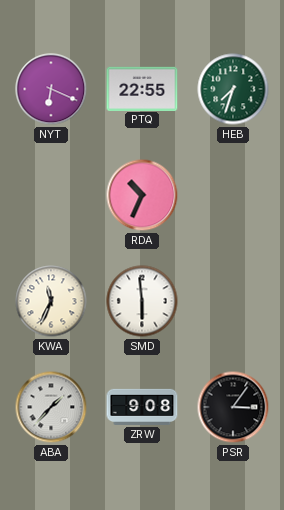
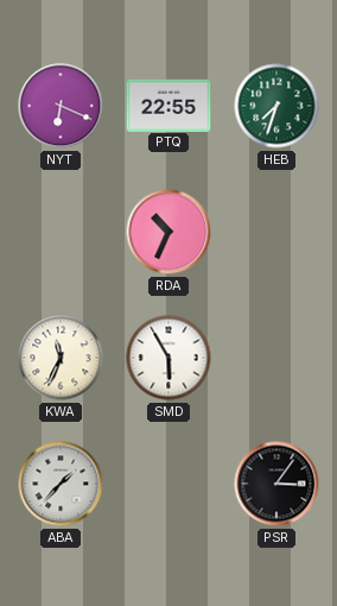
SMD: 5:59 -> 5:55 (168, 358)
ZRW: 9:08 -> none (142, 407)
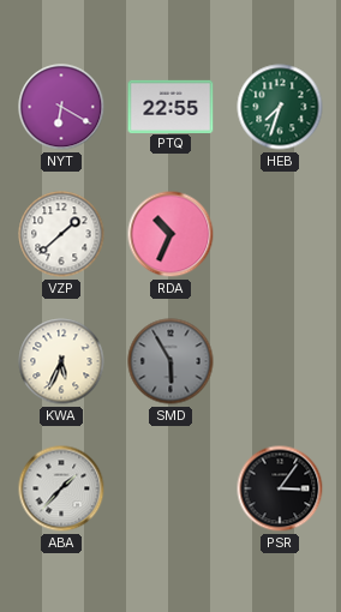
NYT: 6:19 -> 6:20 (61, 107)
VZP: none -> 1:38 (61, 234)
KWA: 11:34 -> 5:34 (61, 361)
SMD dial: white -> grey (170, 361)
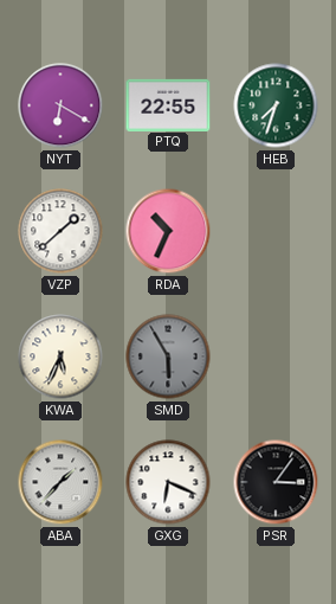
GXG: none -> 6:19 (168, 482)
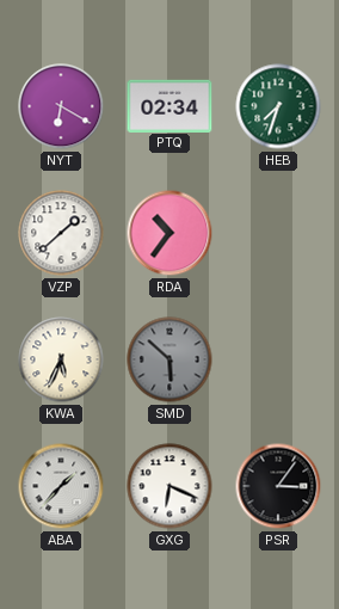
PTQ: 22:55 -> 02:34 (169, 105)
RDA: 10:34 -> 10:36 (169, 233)
SMD: 5:55 -> 5:52 (169, 359)
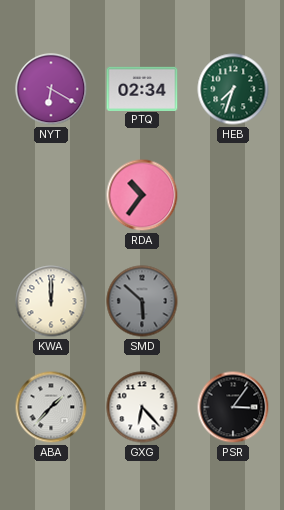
VZP: 1:38 -> none (61, 233)
KWA: 5:34 -> 12:00 (51, 301)
GXG: 6:19 -> 6:23 (142, 407)
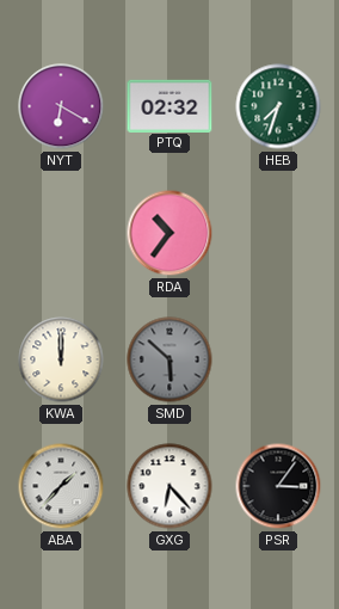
PTQ: 02:34 -> 02:32 (169, 105)
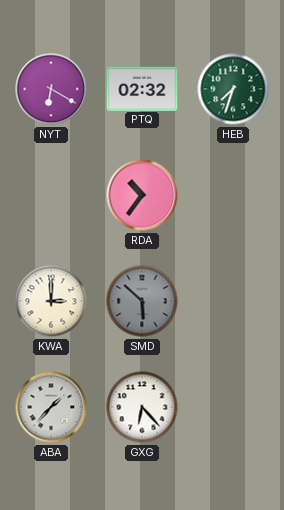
KWA: 12:00 -> 3:00 (51, 301)
PSR: 3:06 -> none (278, 486)
